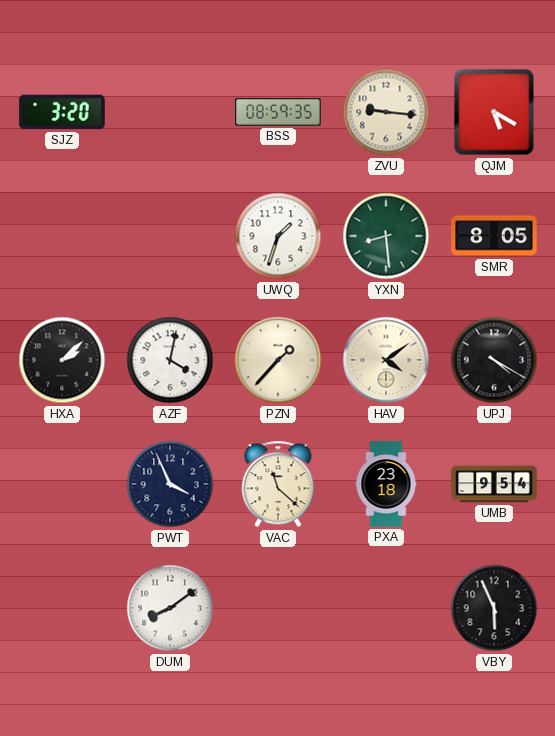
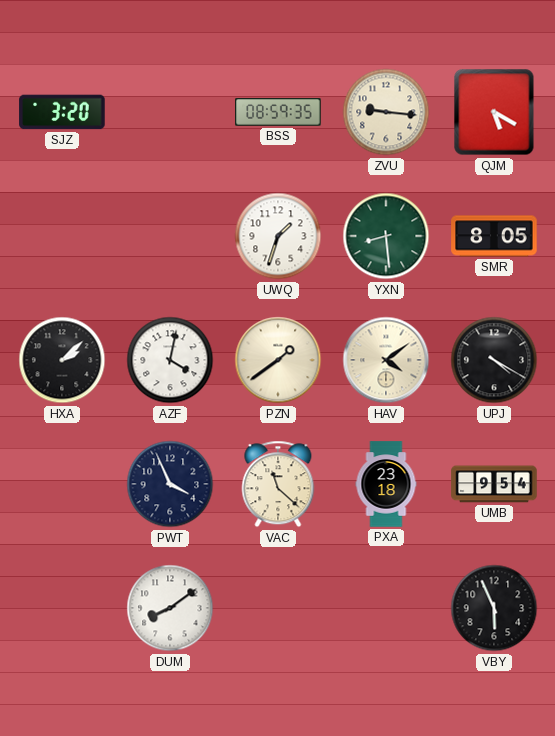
PZN: 1:37 -> 1:39 (278, 360)
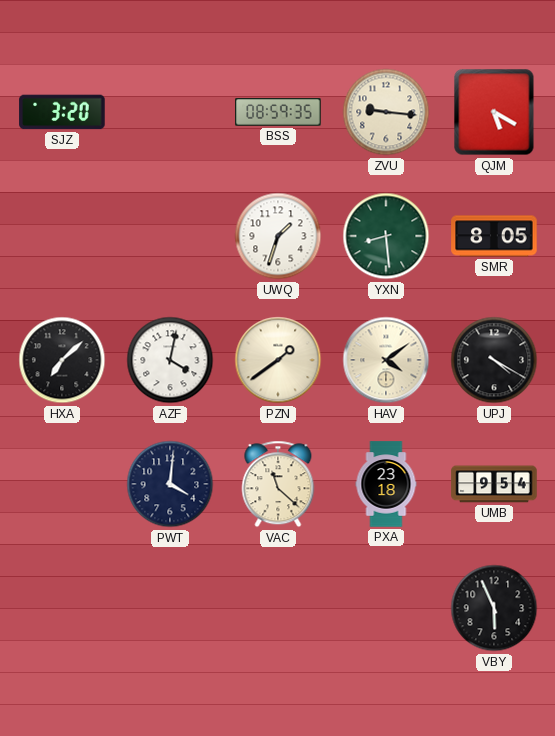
HXA: 2:08 -> 7:08 (62, 360)
PWT: 3:56 -> 4:01 (170, 484)
DUM: 8:09 -> none (170, 608)
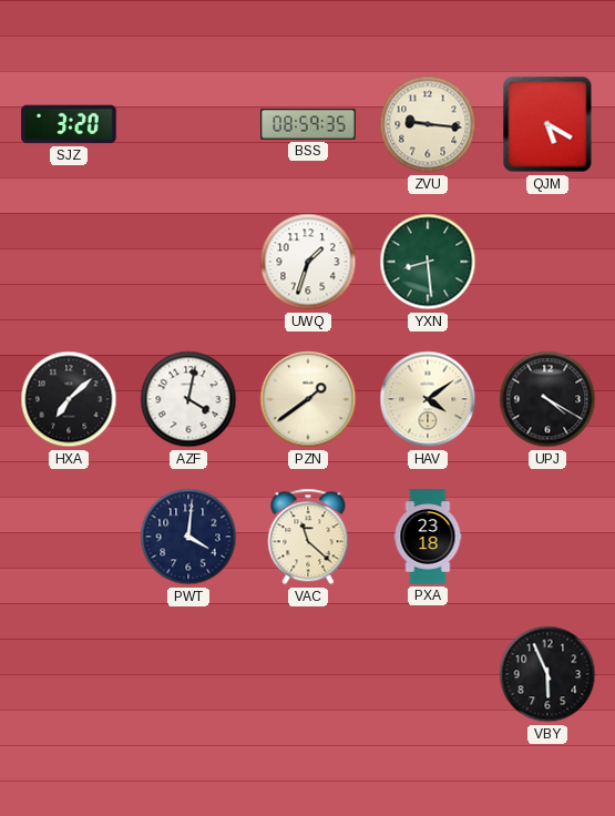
SMR: 8:05 -> none (494, 236)
UMB: 9:54 -> none (494, 484)
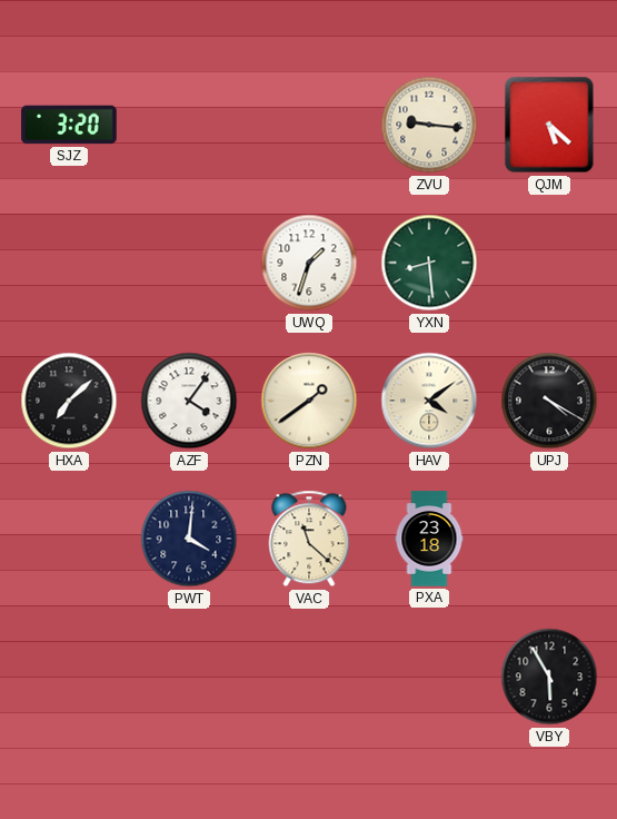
BSS: 08:59 -> none (308, 124)
QJM: 5:20 -> 5:22 (549, 125)
AZF: 4:02 -> 4:06 (189, 401)
VBY: 5:56 -> 5:55 (549, 677)
